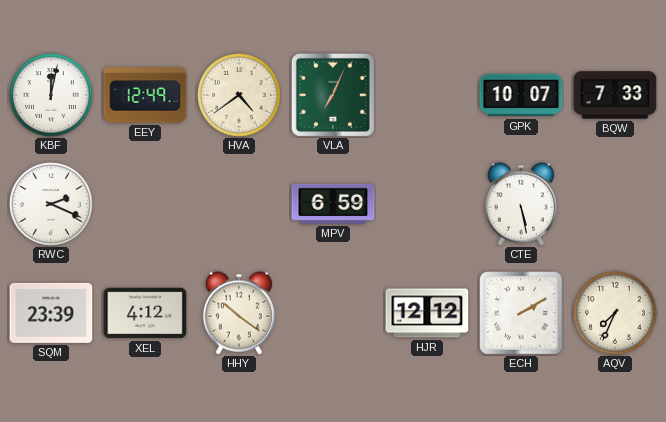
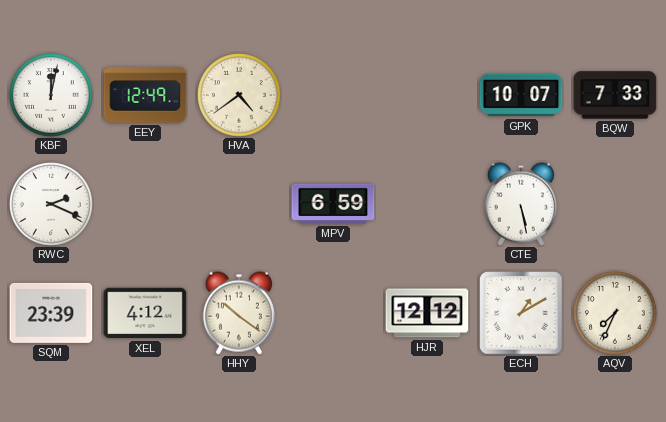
VLA: 7:04 -> none (333, 95)
ECH: 2:10 -> 1:10 (521, 313)
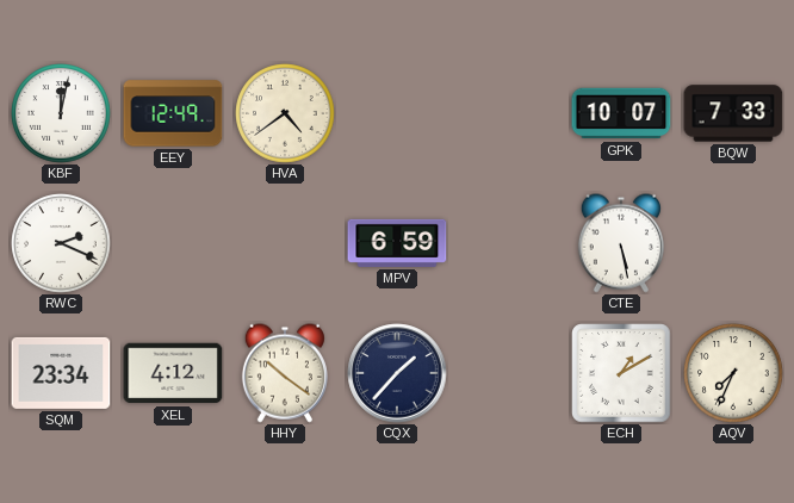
SQM: 23:39 -> 23:34 (61, 373)
CQX: none -> 1:37 (397, 373)
HJR: 12:12 -> none (427, 313)
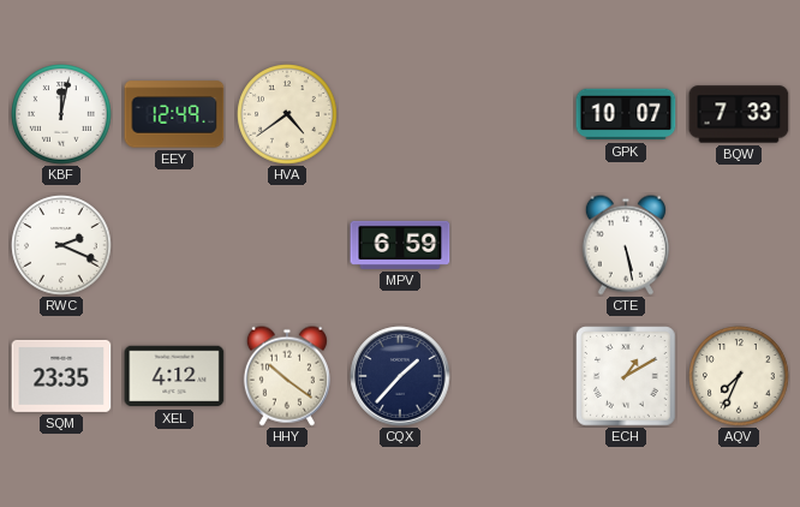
SQM: 23:34 -> 23:35 (61, 376)
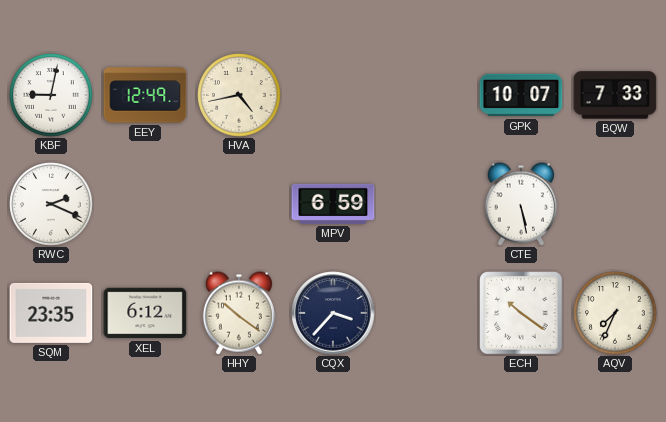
KBF: 12:02 -> 9:02 (51, 95)
HVA: 4:39 -> 4:43 (239, 95)
XEL: 4:12 -> 6:12 (145, 313)
CQX: 1:37 -> 3:37 (333, 313)
ECH: 1:10 -> 10:21 (521, 313)
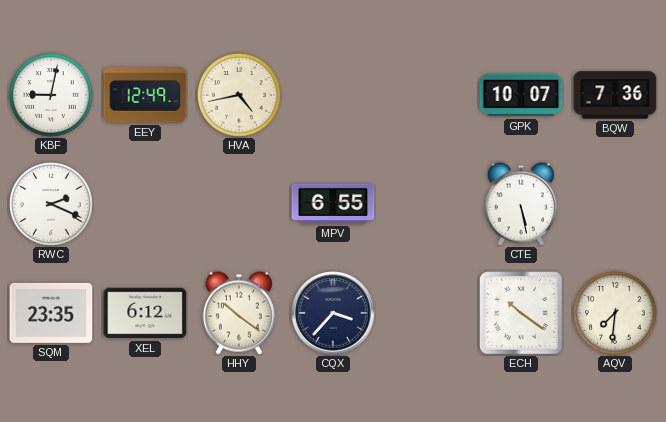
BQW: 7:33 -> 7:36 (615, 95)
MPV: 6:59 -> 6:55 (333, 204)
AQV: 7:34 -> 7:31 (615, 313)
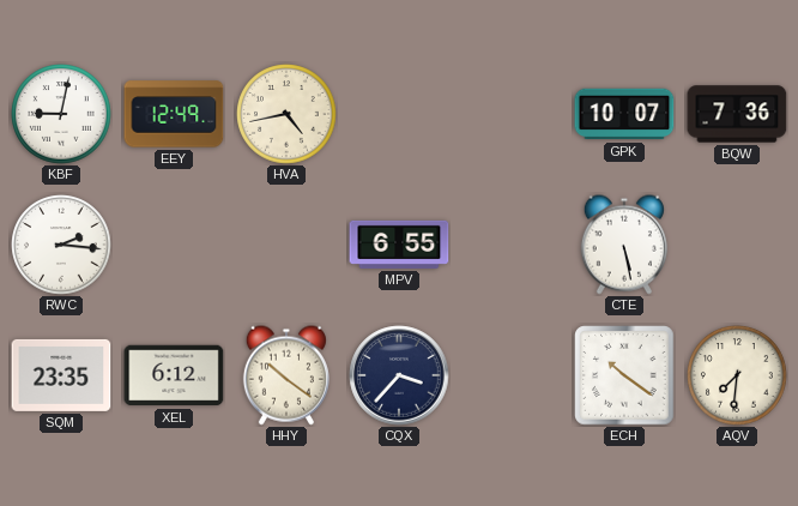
RWC: 2:19 -> 2:16 (61, 245)
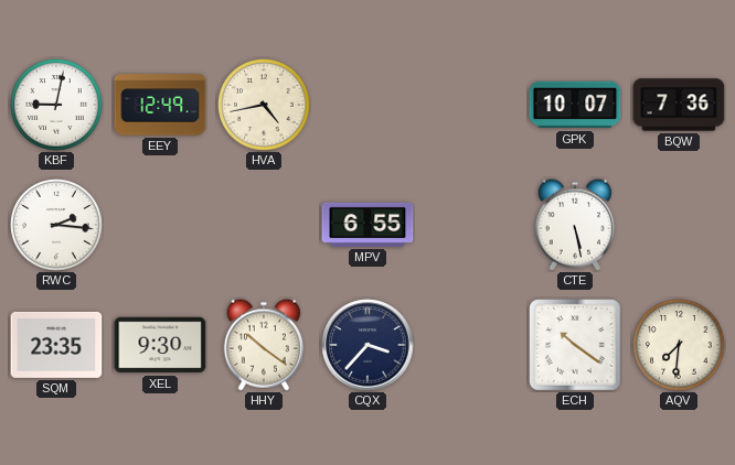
XEL: 6:12 -> 9:30 (160, 345)
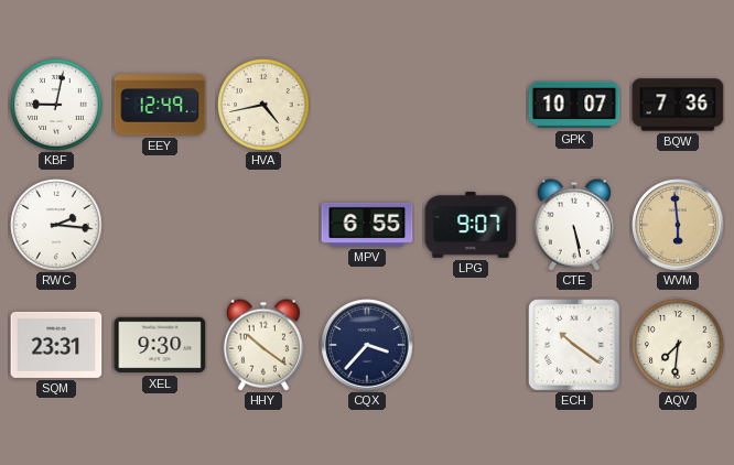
LPG: none -> 9:07 (471, 225)
WVM: none -> 5:59 (678, 225)
SQM: 23:35 -> 23:31 (56, 345)
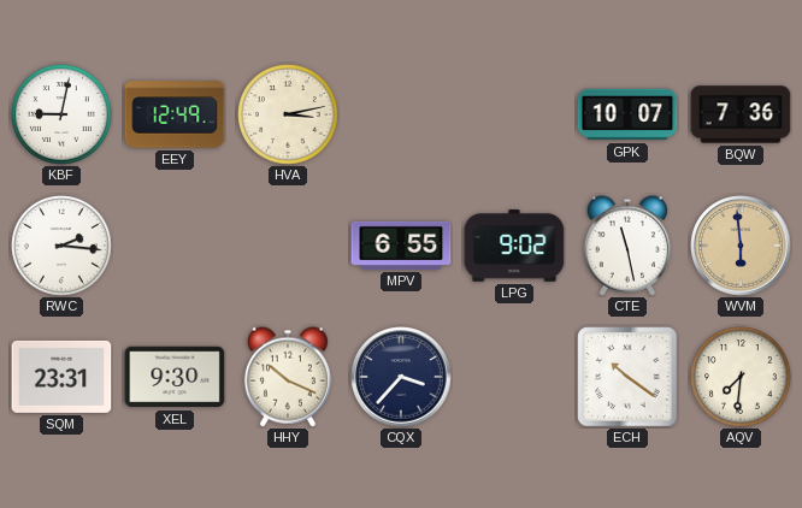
HVA: 4:43 -> 3:13 (288, 114)
LPG: 9:07 -> 9:02 (514, 246)
CTE: 5:28 -> 11:28 (627, 246)
HHY: 10:21 -> 10:19 (288, 377)
